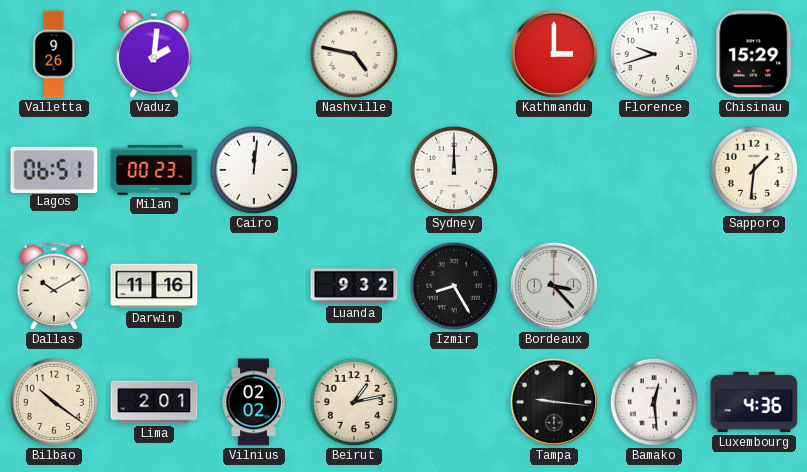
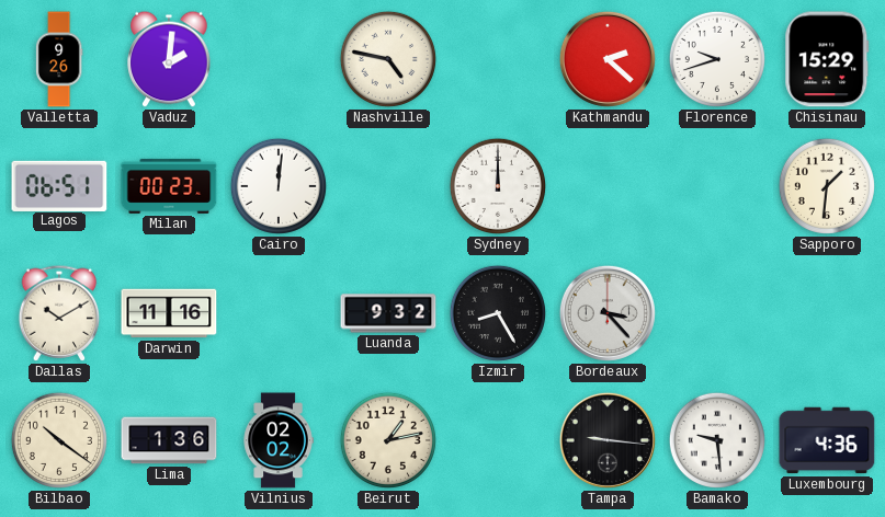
Kathmandu: 3:00 -> 2:22 (608, 59)
Lima: 2:01 -> 1:36 (169, 440)
Bamako: 12:29 -> 9:29 (717, 440)
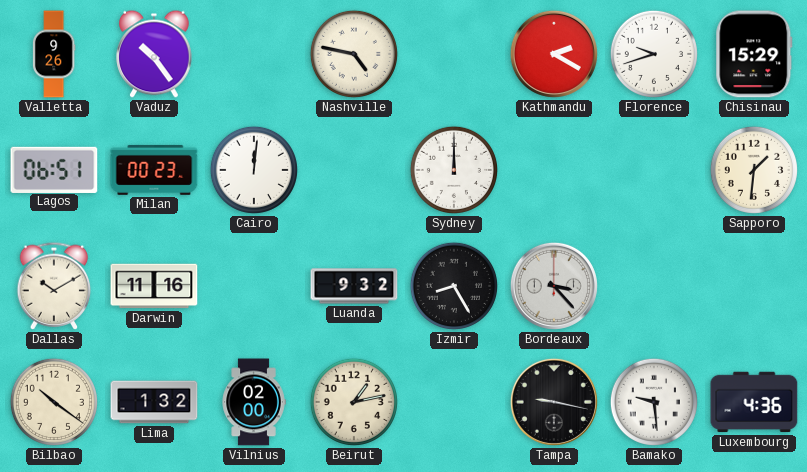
Vaduz: 2:01 -> 10:24 (154, 54)
Kathmandu: 2:22 -> 2:20 (554, 54)
Lima: 1:36 -> 1:32 (154, 402)
Vilnius: 02:02 -> 02:00 (254, 402)
Tampa: 9:16 -> 9:17 (554, 402)
